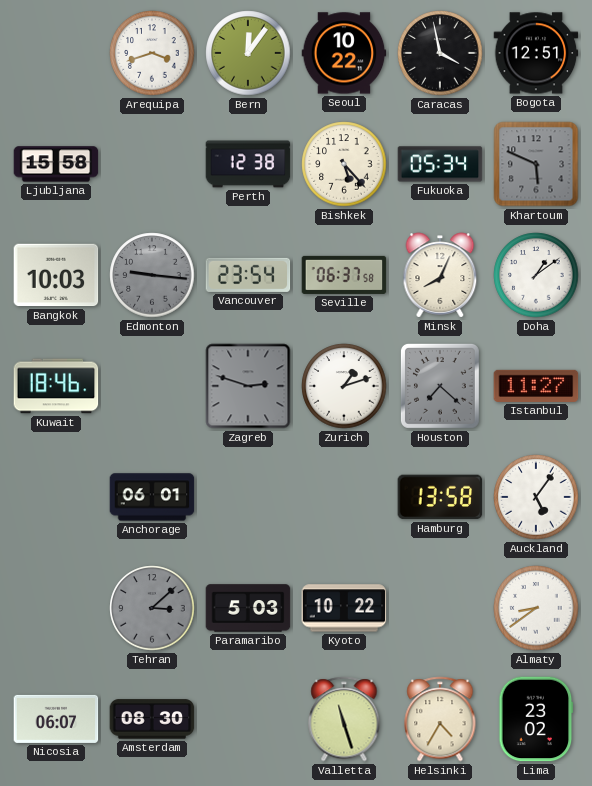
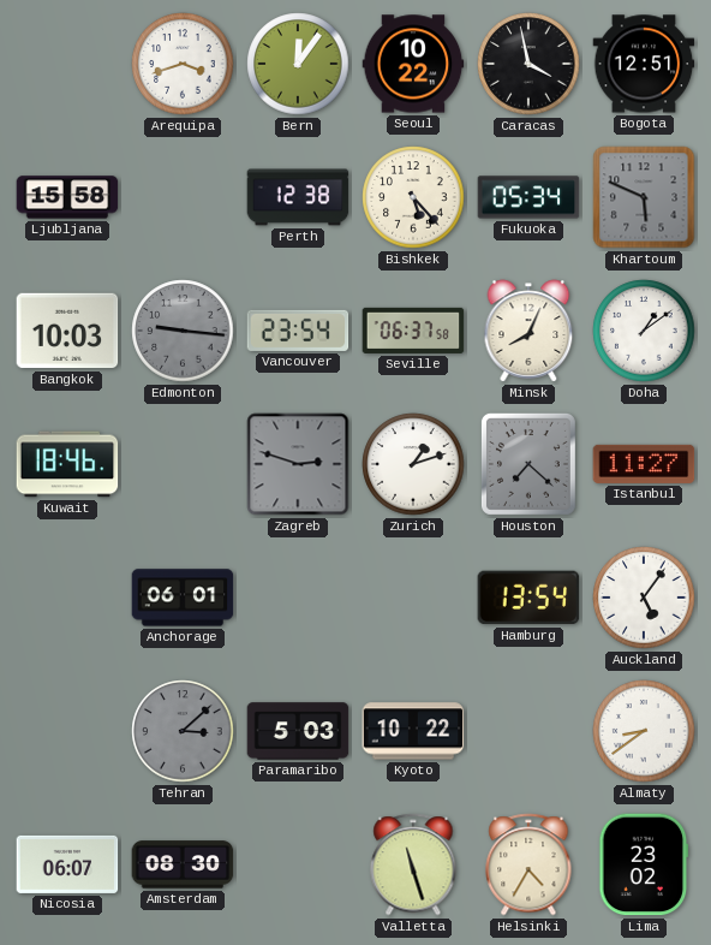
Hamburg: 13:58 -> 13:54 (528, 598)
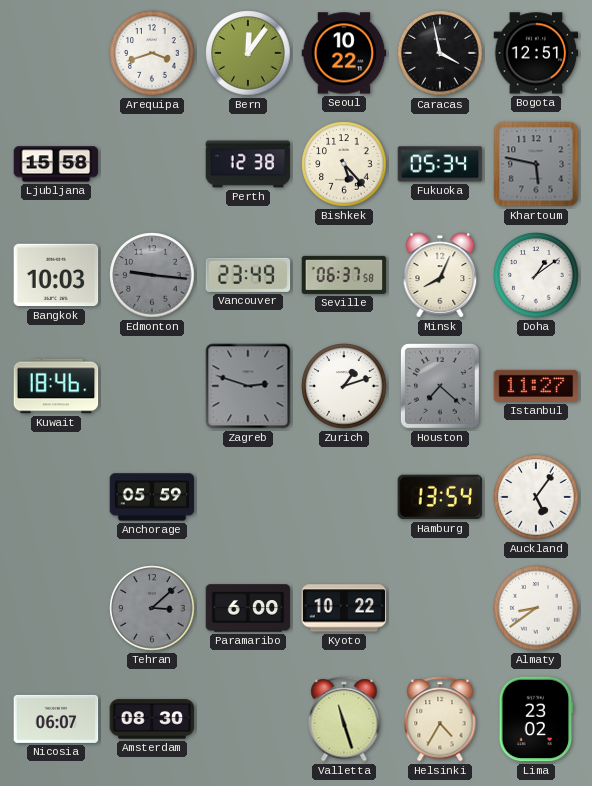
Khartoum: 5:49 -> 5:47 (536, 164)
Vancouver: 23:54 -> 23:49 (248, 275)
Anchorage: 06:01 -> 05:59 (152, 497)
Paramaribo: 5:03 -> 6:00 (248, 608)
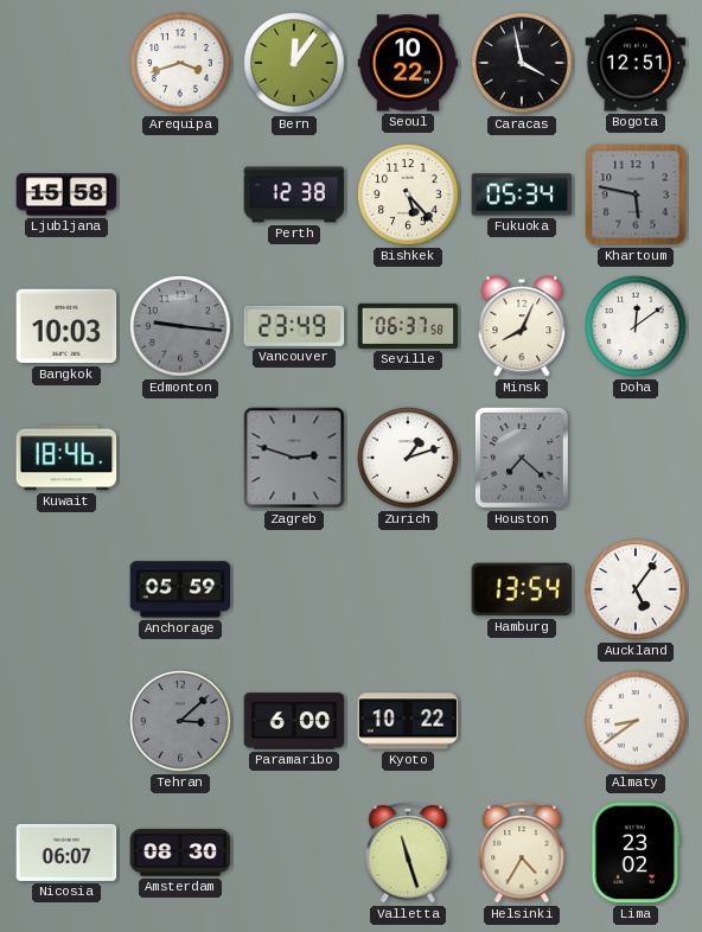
Doha: 1:09 -> 12:09 (636, 326)
Istanbul: 11:27 -> none (536, 386)
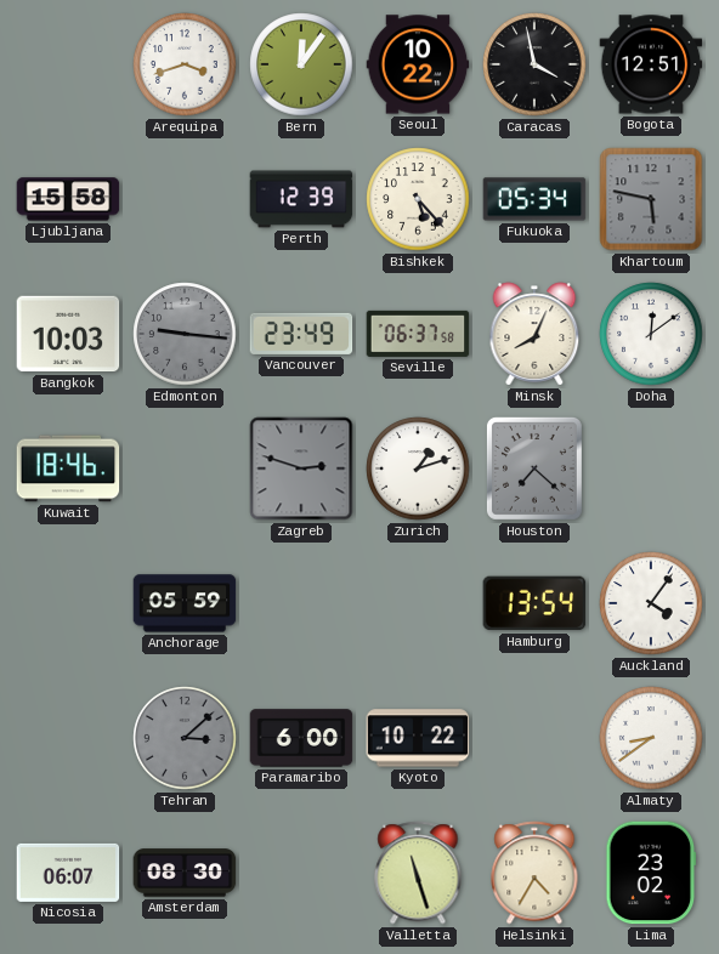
Perth: 12:38 -> 12:39 (301, 199)
Auckland: 5:06 -> 4:06 (651, 603)
